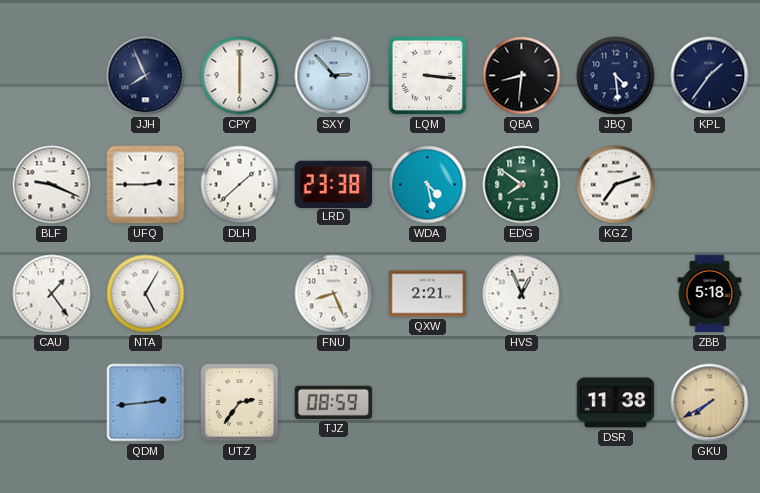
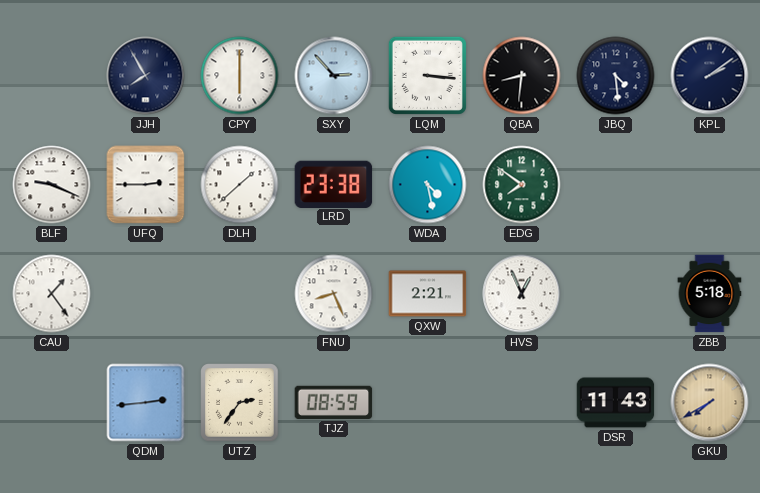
JJH: 7:56 -> 7:55 (146, 76)
KPL: 1:36 -> 2:09 (710, 76)
KGZ: 7:12 -> none (616, 185)
NTA: 5:05 -> none (146, 294)
DSR: 11:38 -> 11:43 (616, 403)
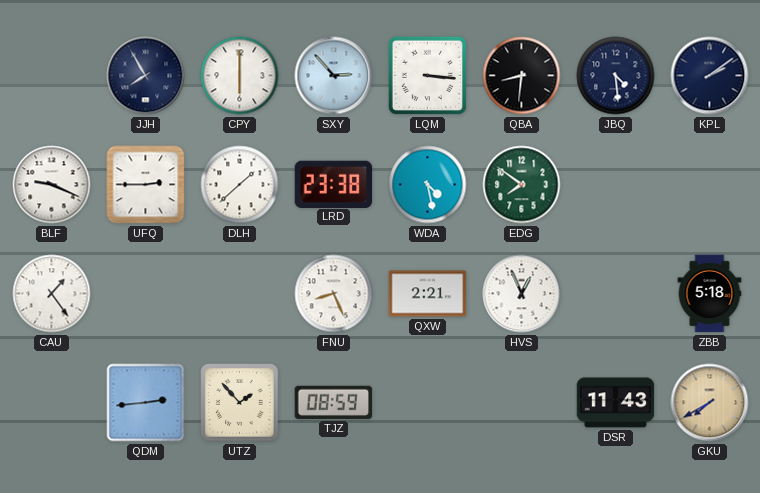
UTZ: 2:36 -> 1:53 (240, 403)
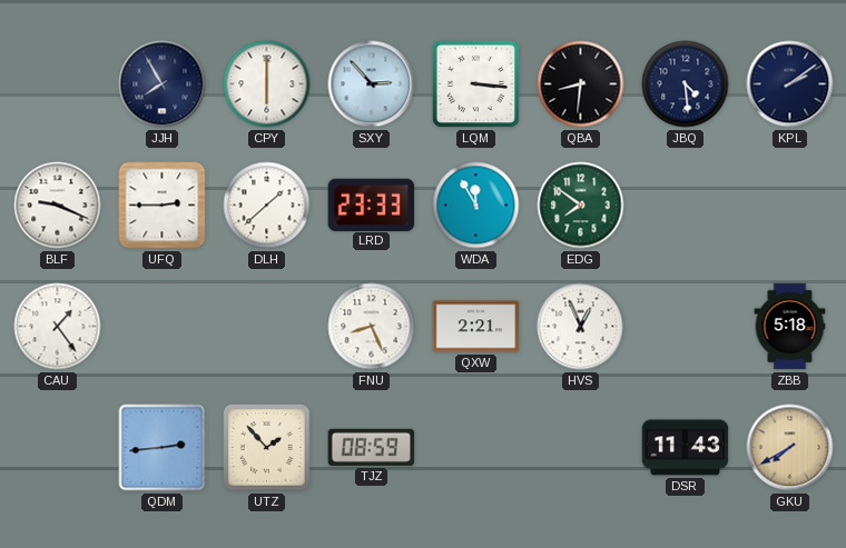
LRD: 23:38 -> 23:33 (372, 205)
WDA: 4:28 -> 11:55 (476, 206)
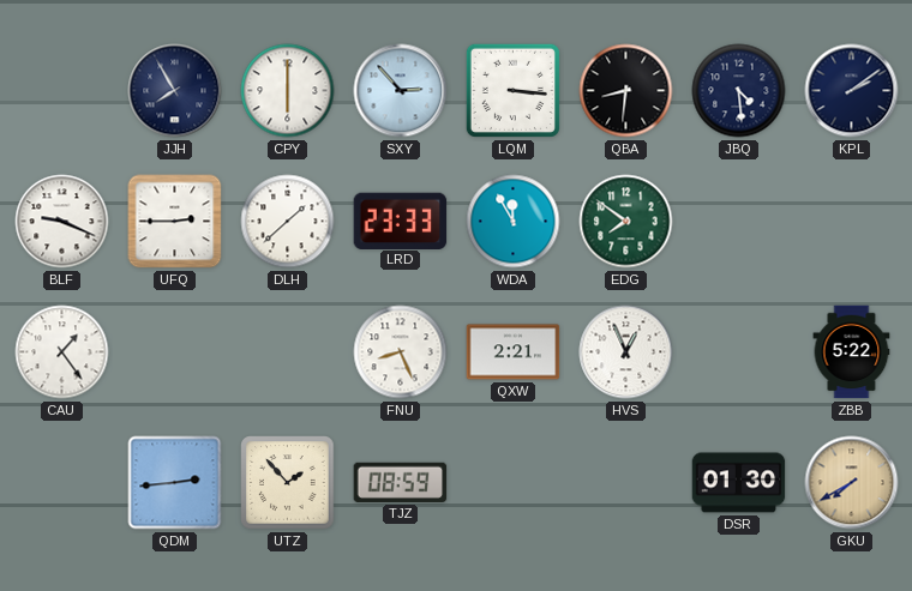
ZBB: 5:18 -> 5:22 (852, 352)
DSR: 11:43 -> 01:30 (739, 483)
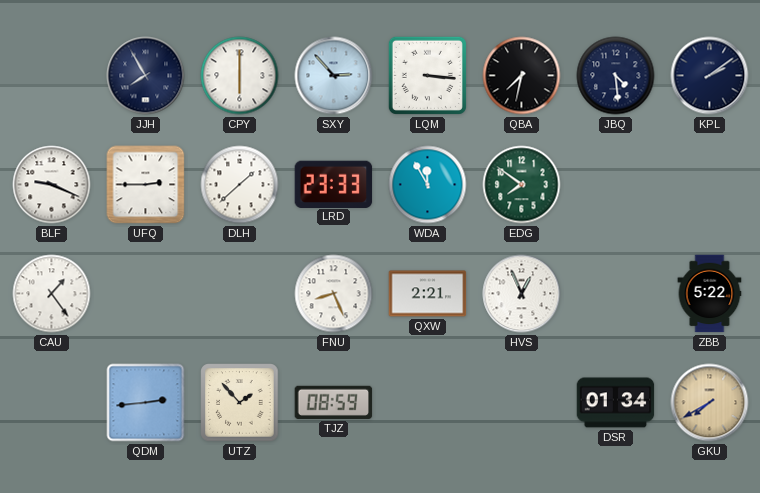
QBA: 8:31 -> 7:32 (522, 76)
DSR: 01:30 -> 01:34 (616, 403)
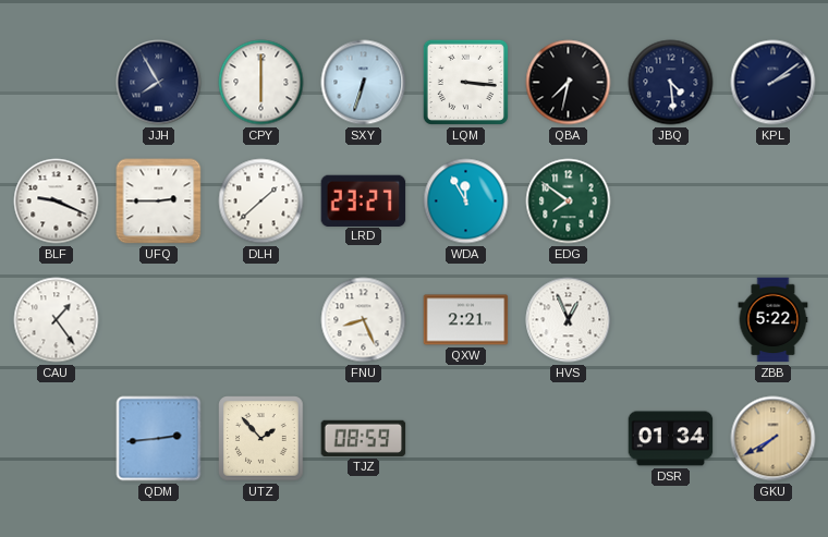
SXY: 2:53 -> 6:33 (364, 83)
LRD: 23:33 -> 23:27 (364, 200)
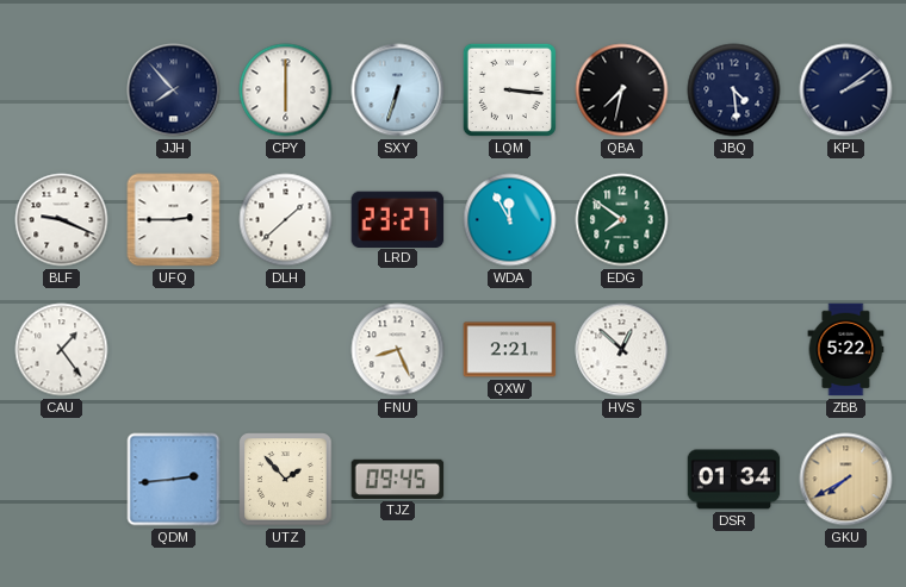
JJH: 7:55 -> 7:53 (174, 90)
HVS: 12:56 -> 12:52 (622, 350)
TJZ: 08:59 -> 09:45 (398, 479)
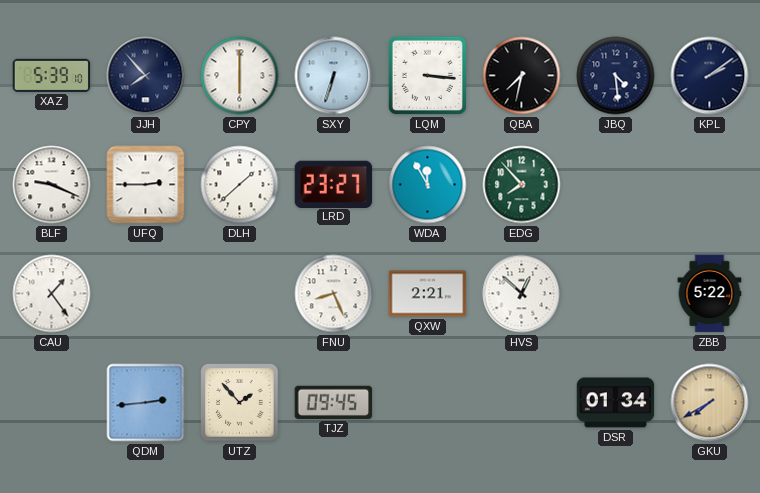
XAZ: none -> 5:39 (52, 75)
EDG: 7:51 -> 7:53 (522, 185)
